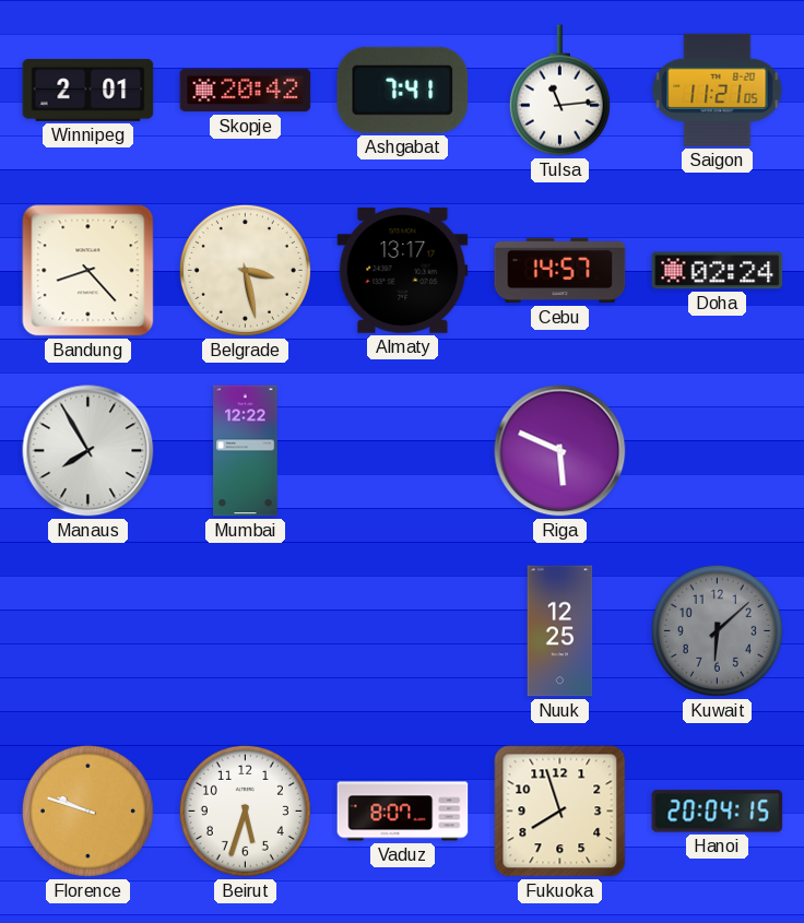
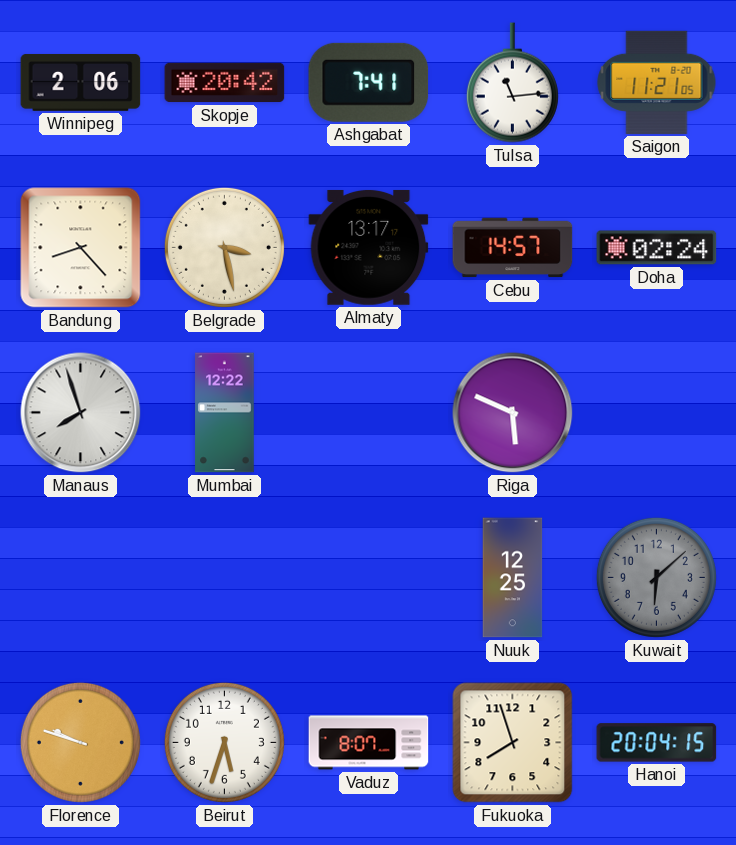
Winnipeg: 2:01 -> 2:06 (81, 83)
Manaus: 7:55 -> 7:57 (81, 413)
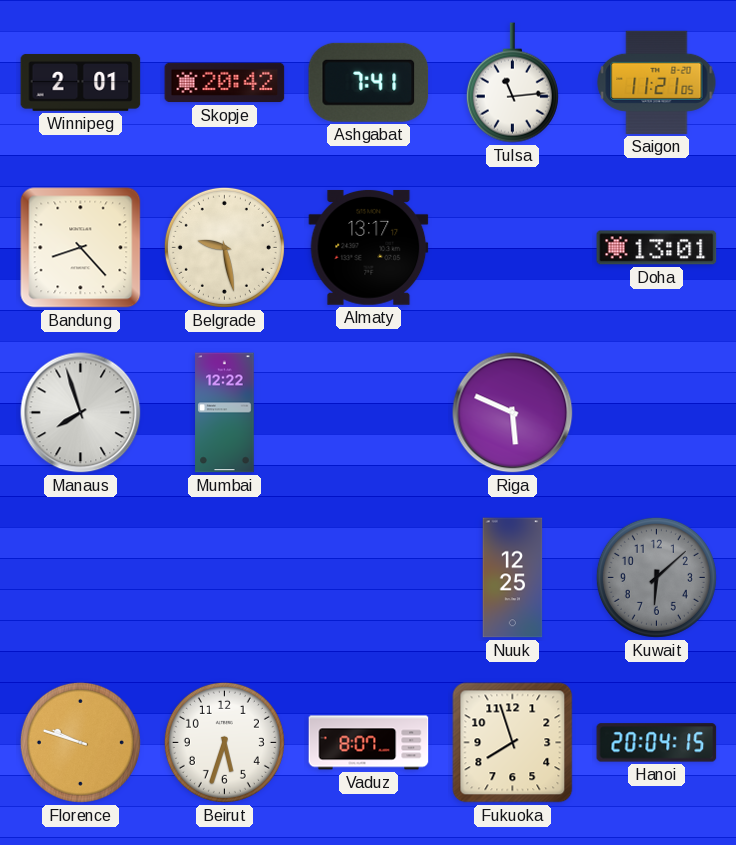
Winnipeg: 2:06 -> 2:01 (81, 83)
Belgrade: 3:28 -> 9:28 (224, 247)
Cebu: 14:57 -> none (513, 248)
Doha: 02:24 -> 13:01 (657, 248)
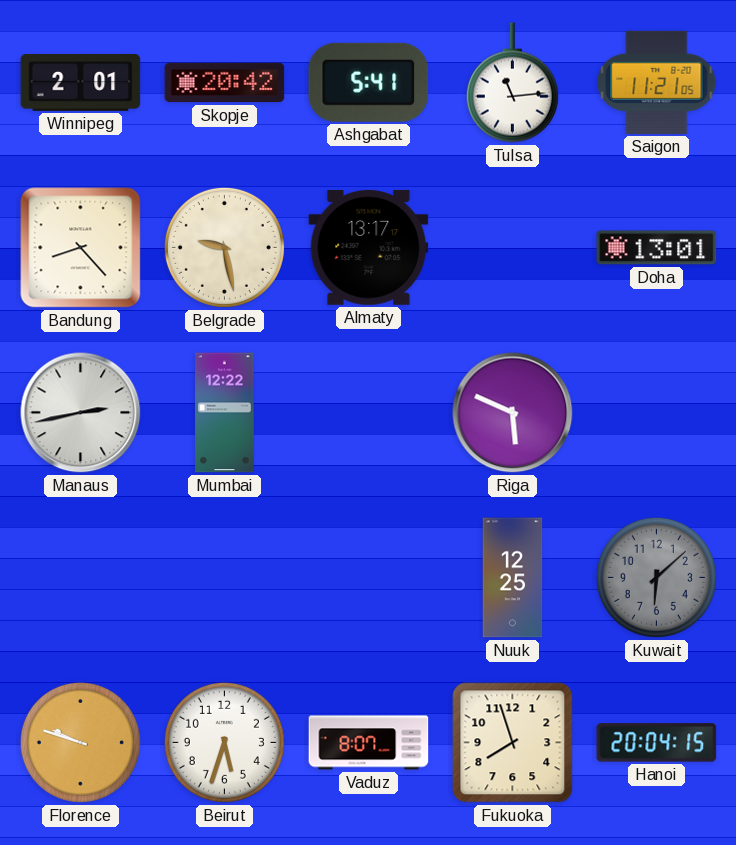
Ashgabat: 7:41 -> 5:41 (369, 82)
Manaus: 7:57 -> 2:43 (81, 413)
